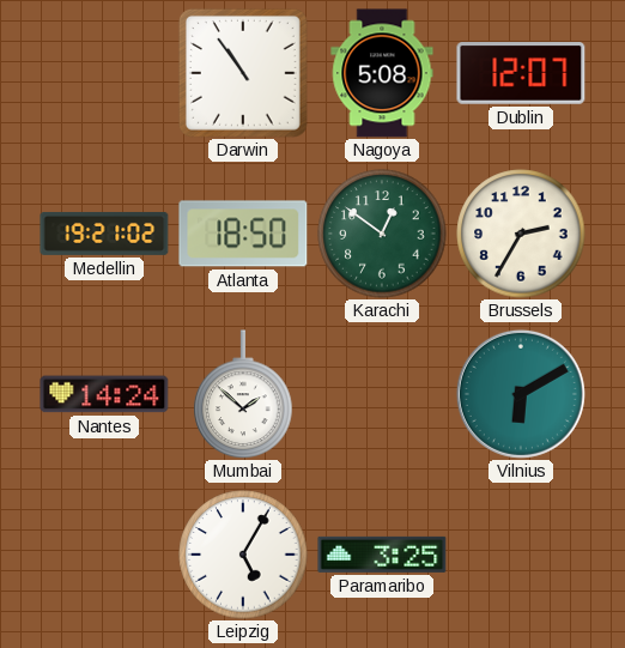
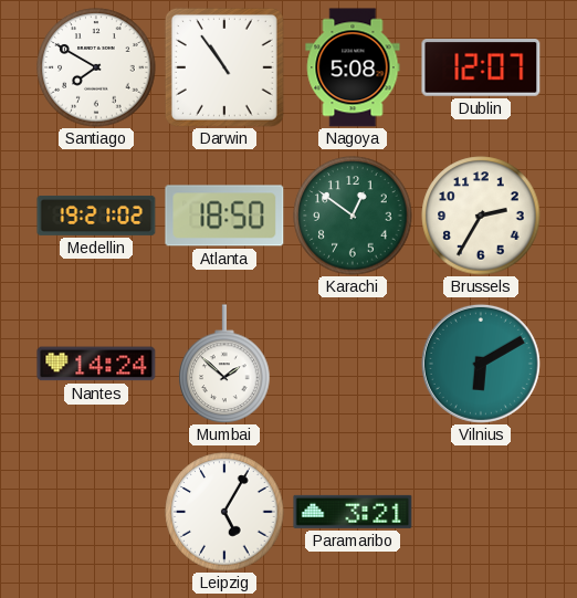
Santiago: none -> 7:50 (96, 67)
Paramaribo: 3:25 -> 3:21 (353, 512)
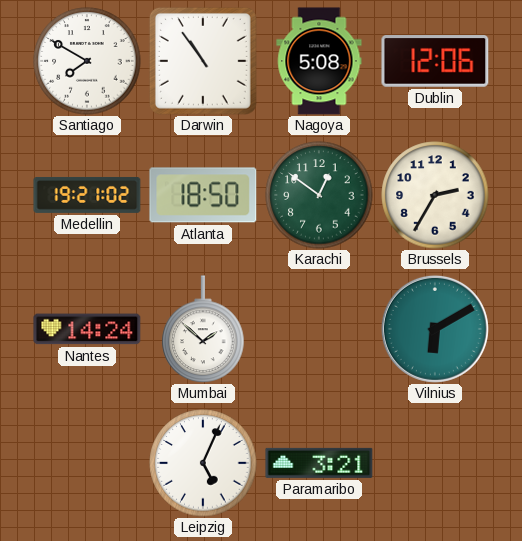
Dublin: 12:07 -> 12:06 (435, 61)
Leipzig: 5:05 -> 5:04 (203, 463)
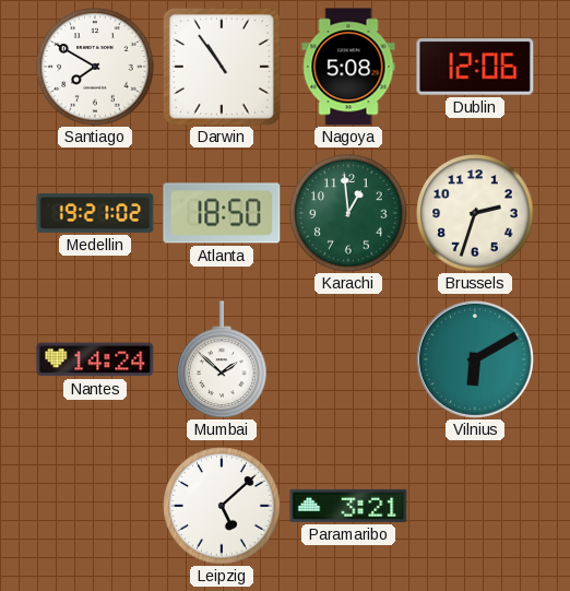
Karachi: 12:51 -> 12:59 (348, 213)
Brussels: 2:35 -> 2:33 (475, 213)
Leipzig: 5:04 -> 5:08 (222, 506)
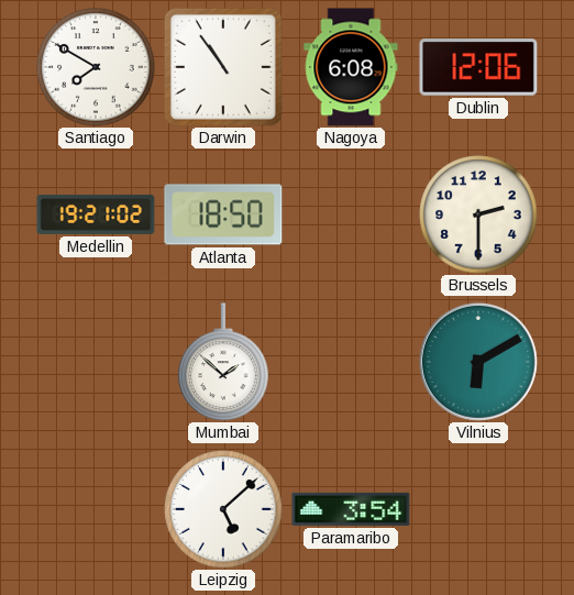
Nagoya: 5:08 -> 6:08 (351, 67)
Karachi: 12:59 -> none (348, 213)
Brussels: 2:33 -> 2:30 (478, 214)
Nantes: 14:24 -> none (95, 359)
Paramaribo: 3:21 -> 3:54 (351, 509)
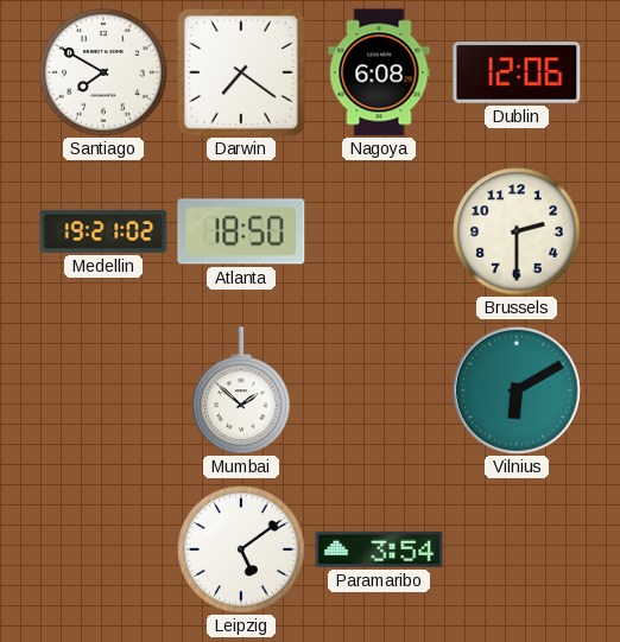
Darwin: 10:54 -> 7:21 (241, 72)
Leipzig: 5:08 -> 5:09 (241, 549)
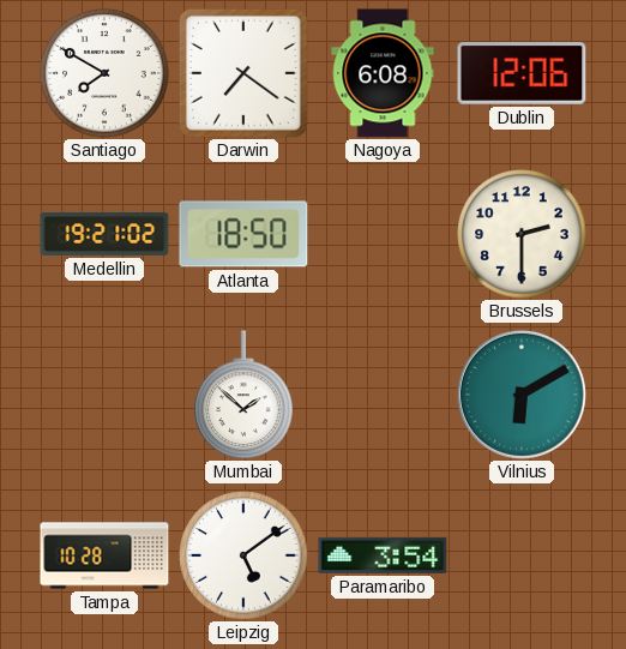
Tampa: none -> 10:28 (104, 555)
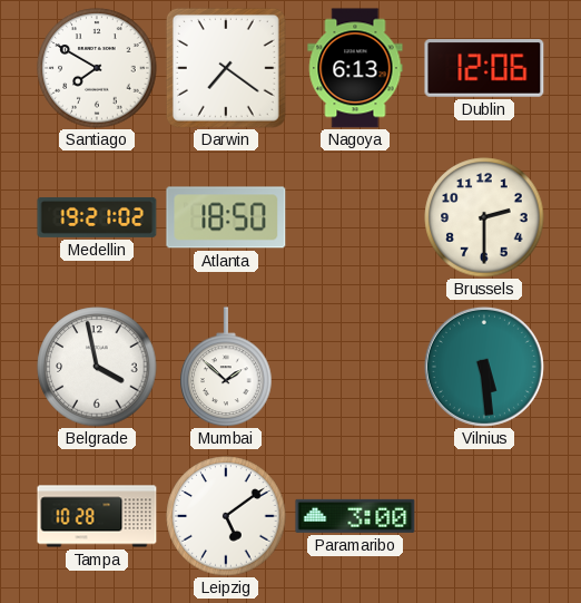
Nagoya: 6:08 -> 6:13 (355, 68)
Belgrade: none -> 3:58 (97, 367)
Vilnius: 6:10 -> 5:29 (484, 367)
Paramaribo: 3:54 -> 3:00 (355, 516)
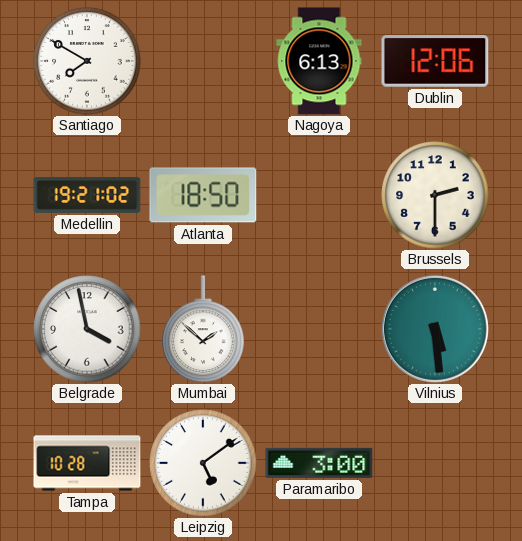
Darwin: 7:21 -> none (226, 68)
